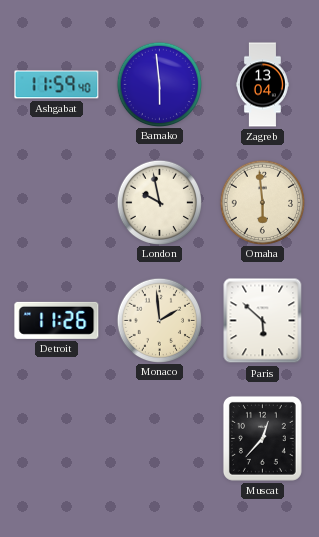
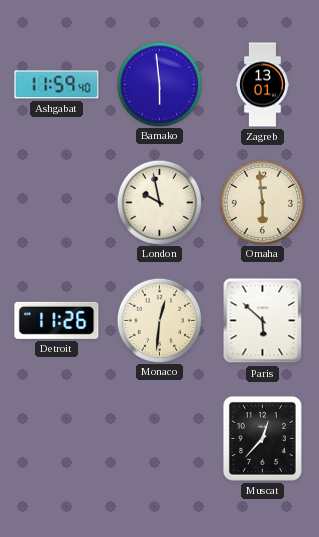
Zagreb: 13:04 -> 13:01 (262, 85)
Monaco: 1:59 -> 12:31 (159, 320)
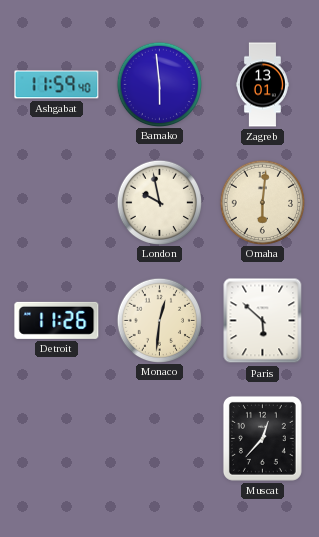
Omaha: 5:59 -> 6:01 (262, 202)
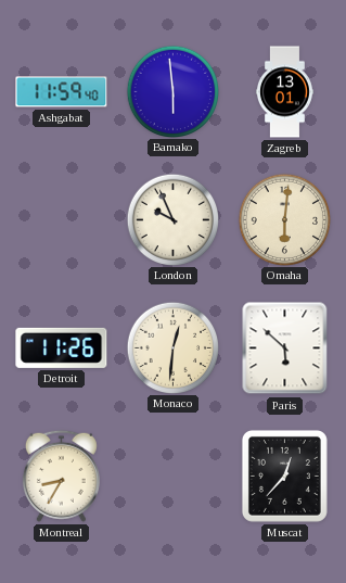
London: 9:58 -> 9:56 (172, 219)
Montreal: none -> 8:35 (61, 476)
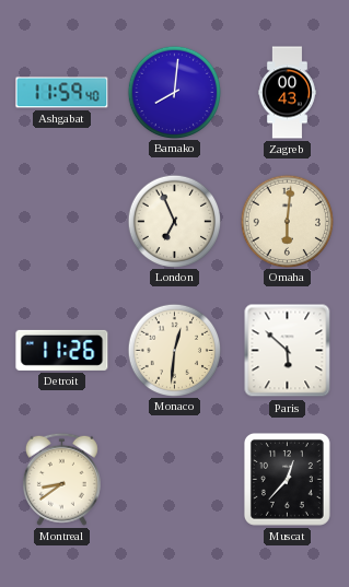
Bamako: 5:59 -> 8:01 (174, 92)
Zagreb: 13:01 -> 00:43 (287, 93)
London: 9:56 -> 6:56 (174, 221)
Montreal: 8:35 -> 8:39 (61, 479)
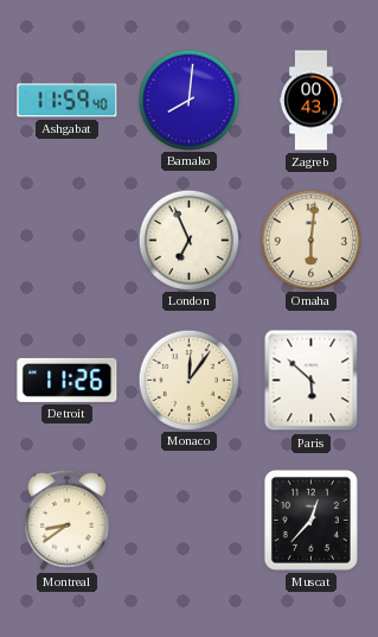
Monaco: 12:31 -> 12:06 (188, 380)
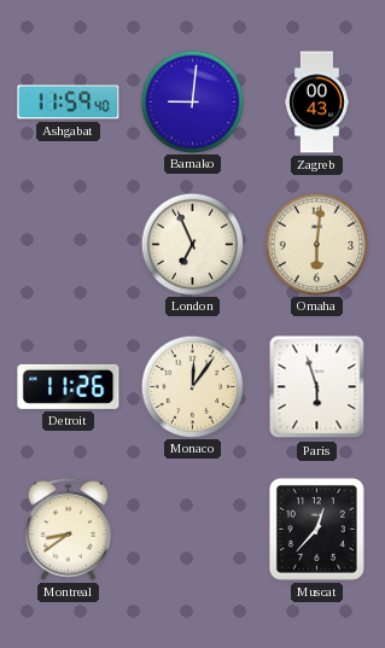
Bamako: 8:01 -> 9:01 (192, 101)
Paris: 5:52 -> 5:57 (317, 387)
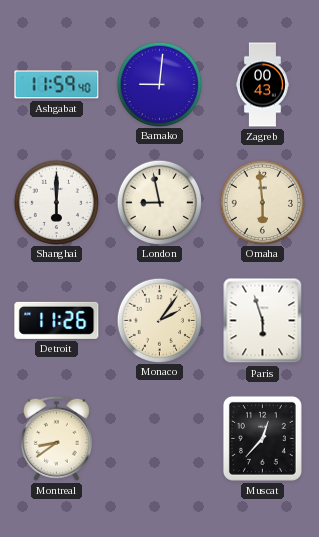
Shanghai: none -> 6:00 (56, 202)
London: 6:56 -> 8:58 (159, 202)
Omaha: 6:01 -> 5:59 (262, 202)
Monaco: 12:06 -> 2:06 (159, 320)
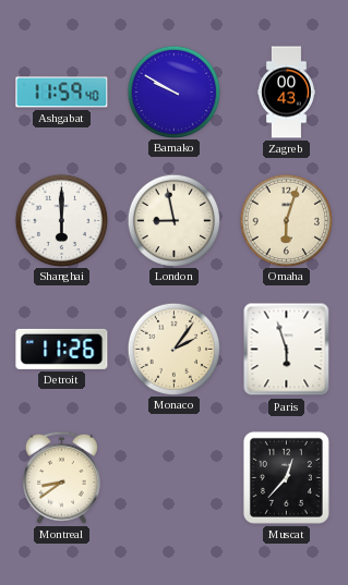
Bamako: 9:01 -> 9:50 (173, 92)
Omaha: 5:59 -> 6:03 (286, 220)
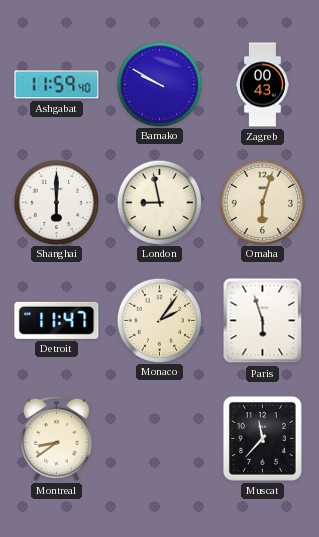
Detroit: 11:26 -> 11:47 (57, 320)
Muscat: 12:37 -> 11:37 (262, 438)
